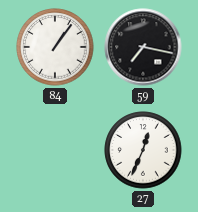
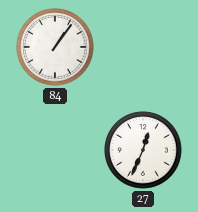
59: 7:17 -> none (143, 47)
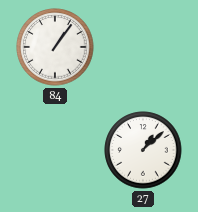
27: 12:34 -> 1:08 (143, 150)
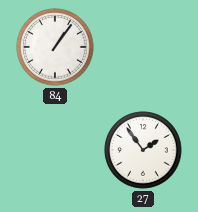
27: 1:08 -> 1:54 (143, 150)
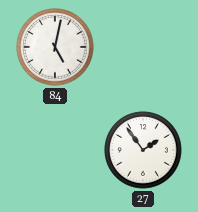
84: 1:06 -> 5:02 (55, 47)
